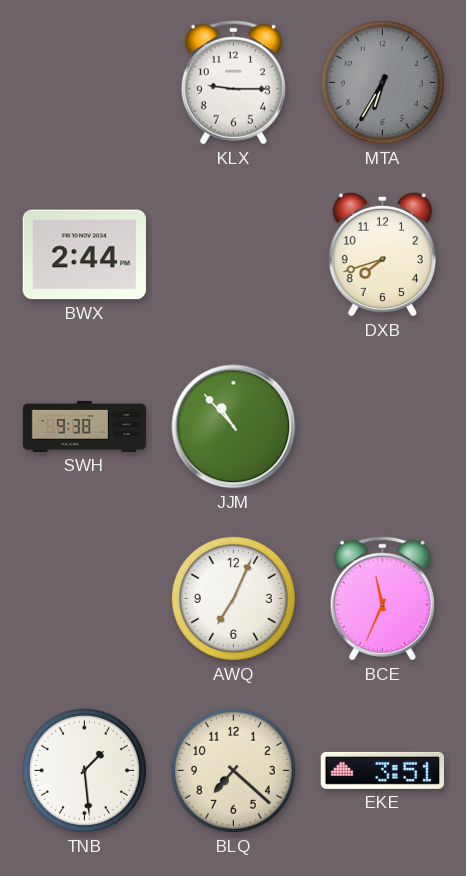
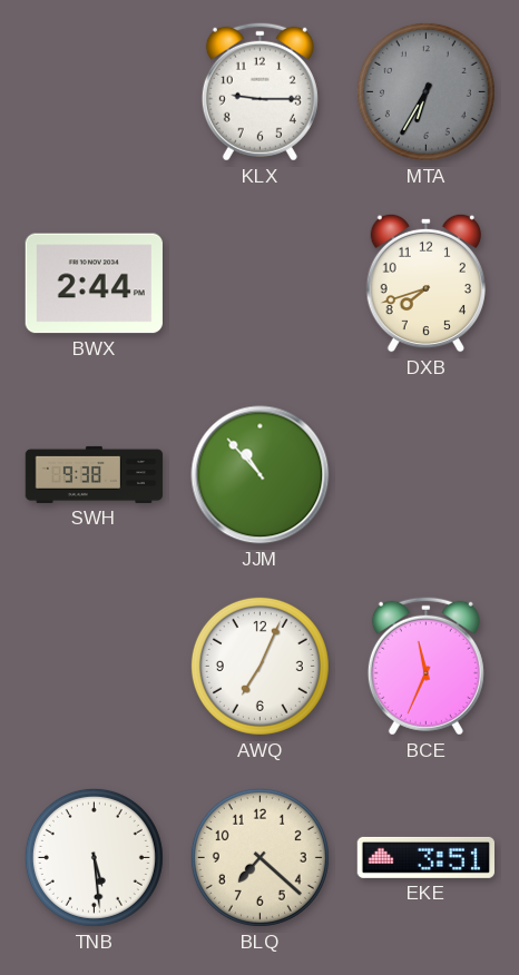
TNB: 1:29 -> 5:29 (94, 857)
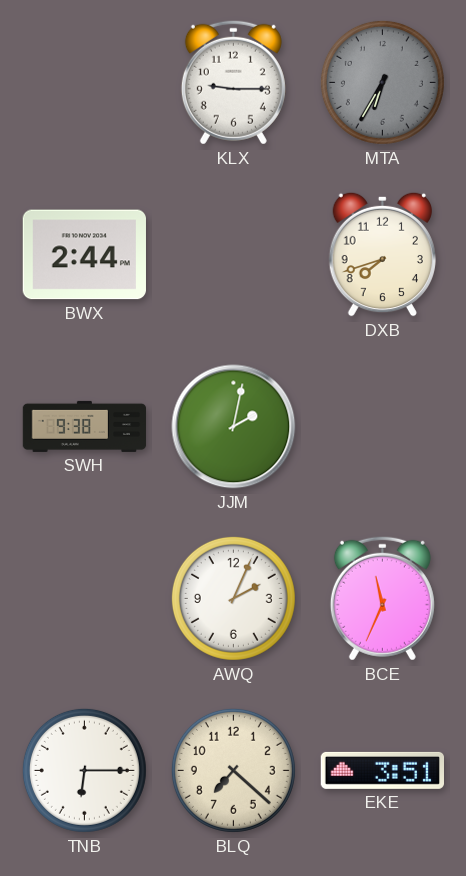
JJM: 10:53 -> 2:02 (234, 427)
AWQ: 7:04 -> 2:04 (233, 598)
TNB: 5:29 -> 6:15 (84, 770)
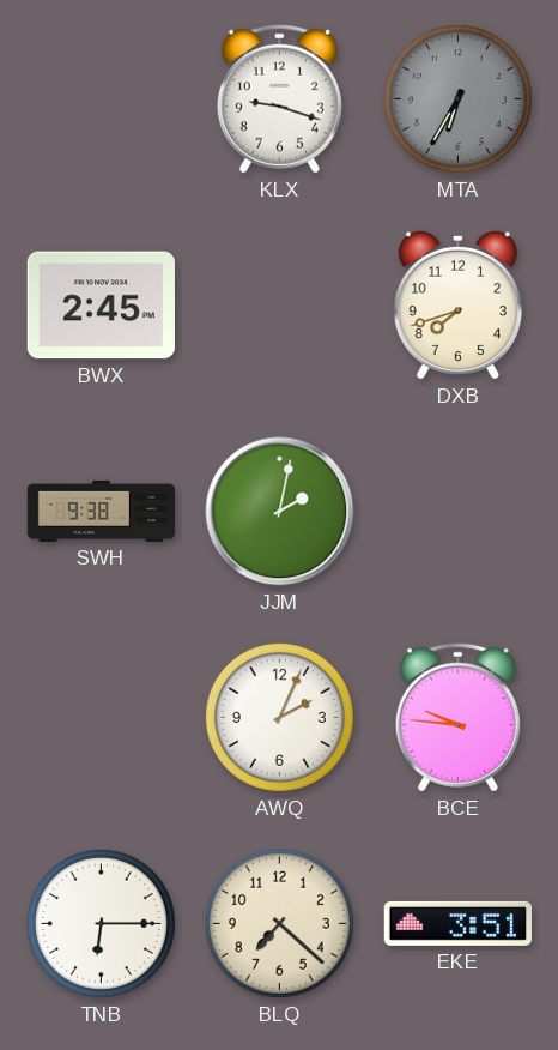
KLX: 9:15 -> 9:18 (279, 98)
BWX: 2:44 -> 2:45 (101, 306)
BCE: 11:34 -> 9:46 (457, 717)
